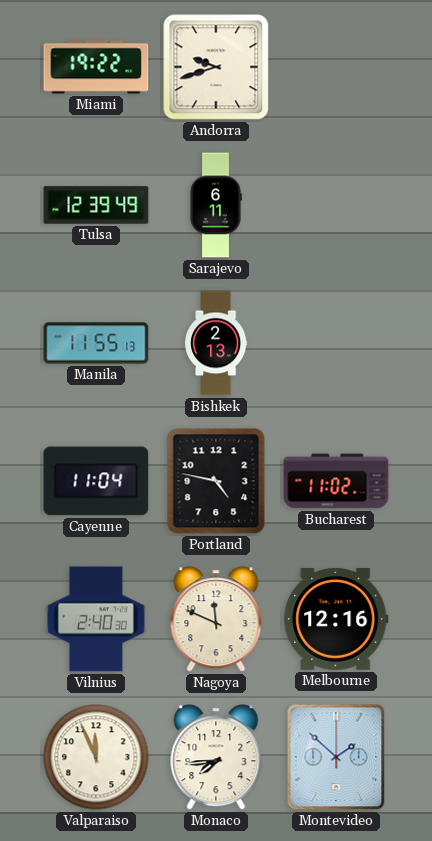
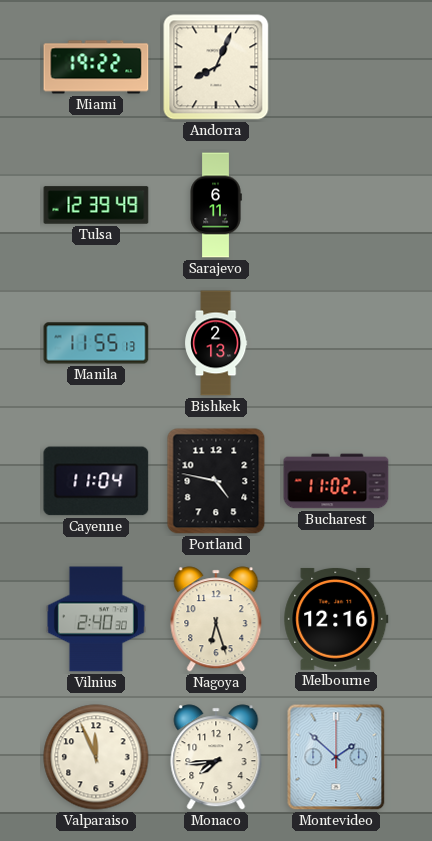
Andorra: 9:42 -> 8:04 (216, 67)
Nagoya: 11:49 -> 6:27 (216, 619)
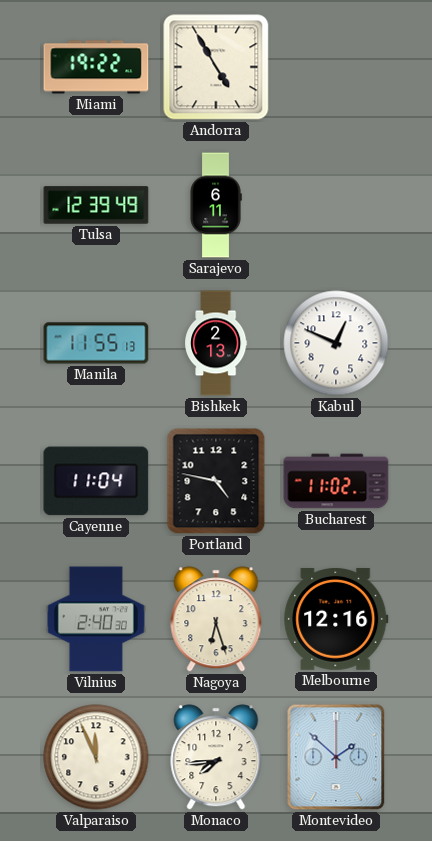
Andorra: 8:04 -> 4:55 (216, 67)
Kabul: none -> 12:49 (336, 343)
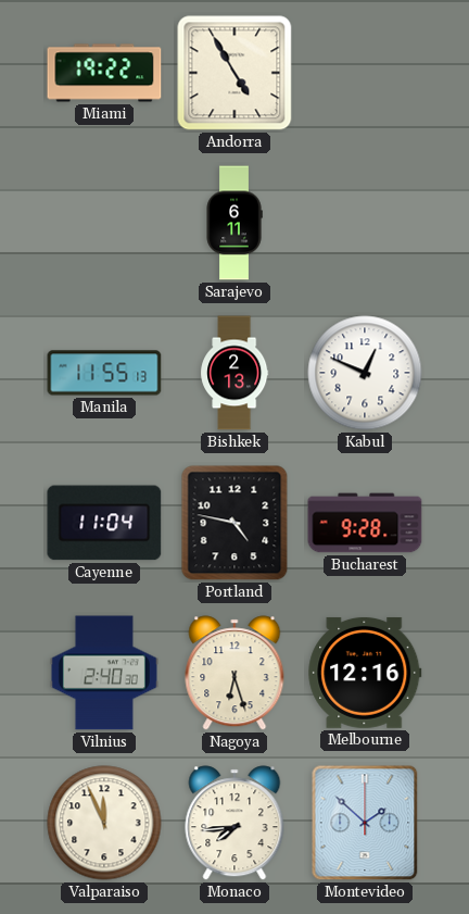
Tulsa: 12:39 -> none (96, 205)
Bucharest: 11:02 -> 9:28 (365, 523)
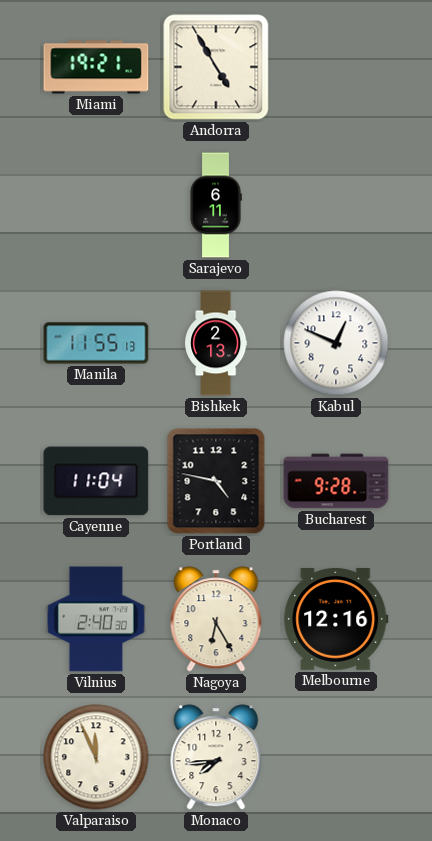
Miami: 19:22 -> 19:21 (96, 67)
Nagoya: 6:27 -> 6:25 (216, 619)
Montevideo: 1:52 -> none (365, 823)
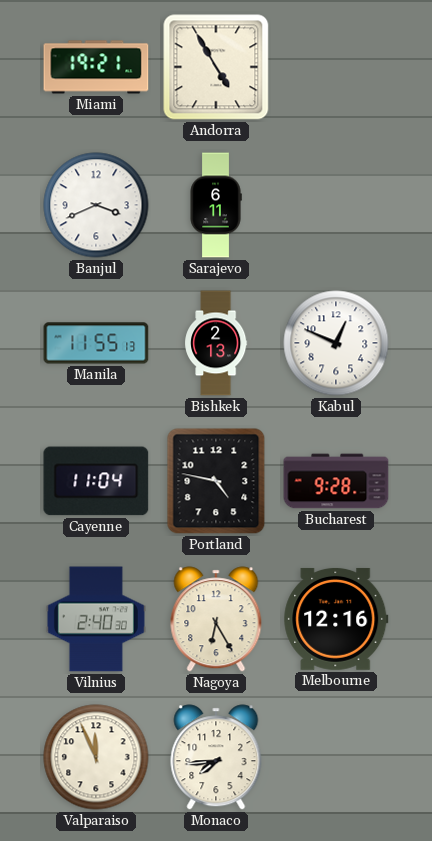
Banjul: none -> 3:41 (96, 205)
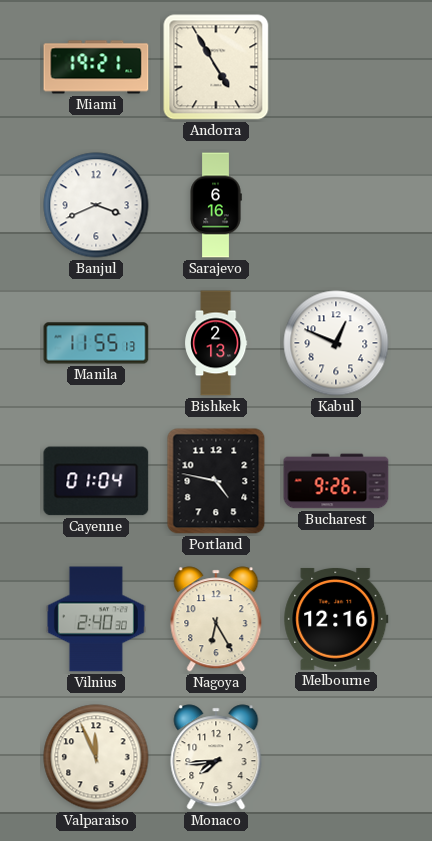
Sarajevo: 6:11 -> 6:16 (216, 205)
Cayenne: 11:04 -> 01:04 (96, 481)
Bucharest: 9:28 -> 9:26 (336, 481)
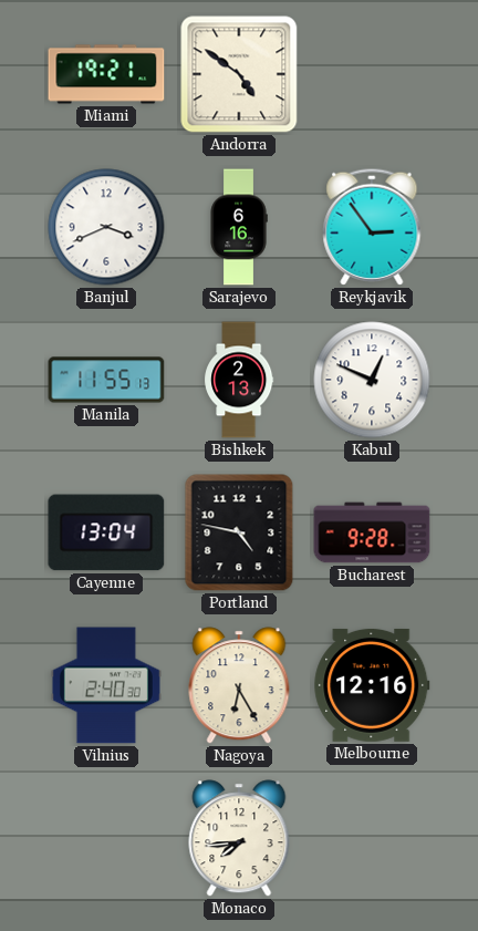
Andorra: 4:55 -> 4:51 (239, 74)
Reykjavik: none -> 2:54 (372, 227)
Cayenne: 01:04 -> 13:04 (106, 532)
Bucharest: 9:26 -> 9:28 (372, 532)
Valparaiso: 11:56 -> none (96, 757)
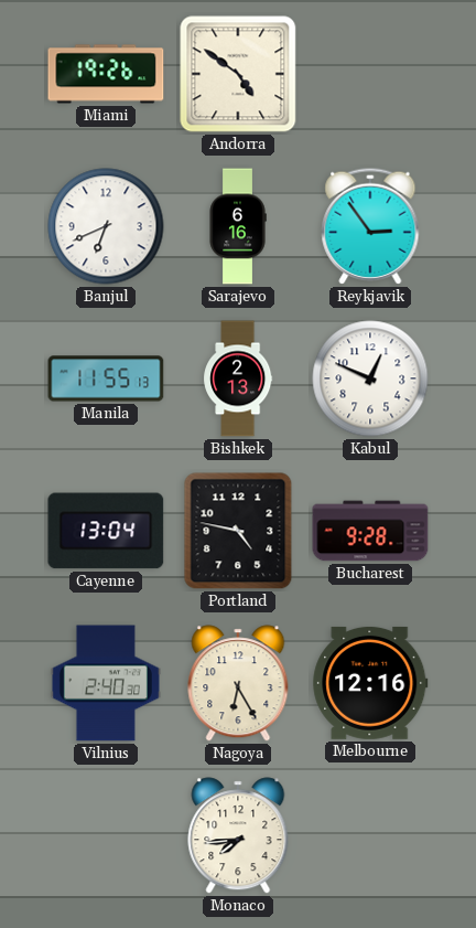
Miami: 19:21 -> 19:26 (106, 74)
Banjul: 3:41 -> 6:41 (106, 226)
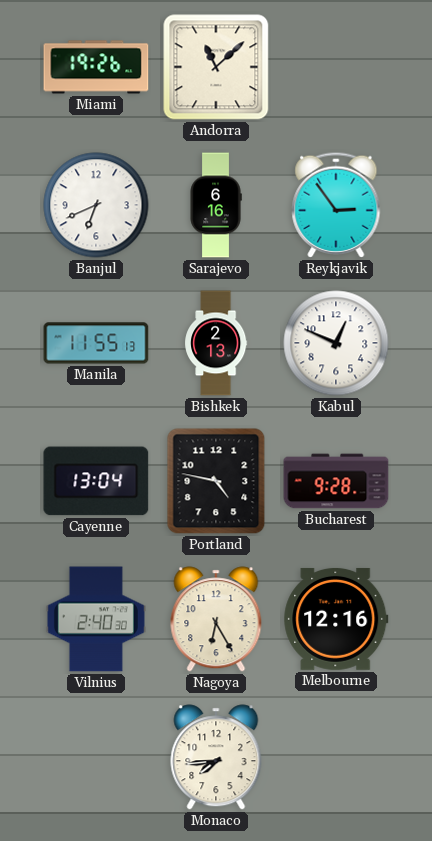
Andorra: 4:51 -> 11:08 (216, 67)
